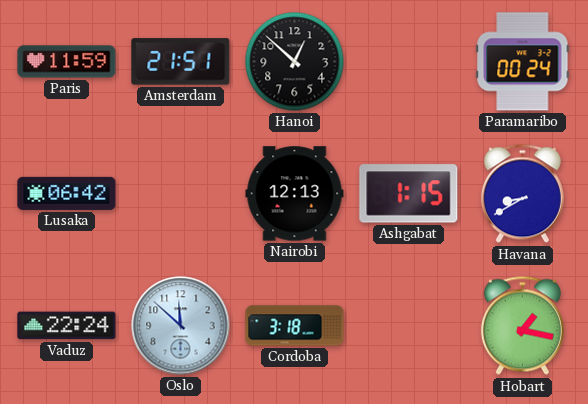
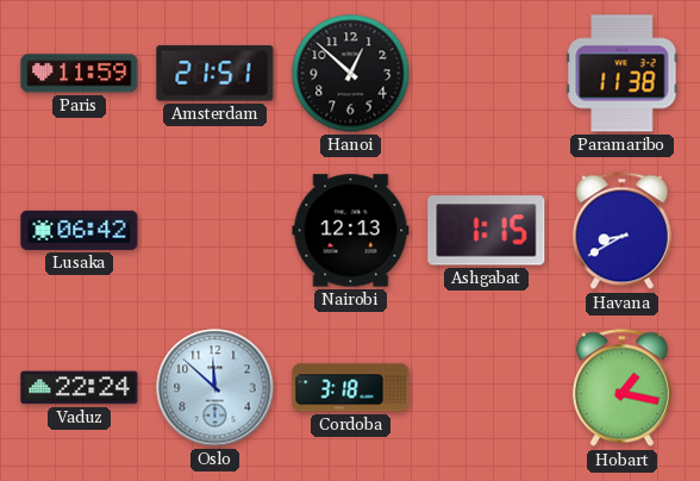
Paramaribo: 00:24 -> 11:38 (623, 74)
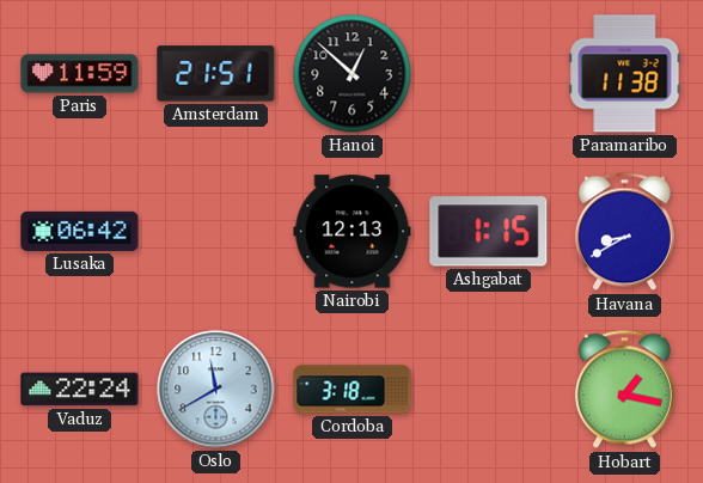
Oslo: 11:52 -> 11:40 (216, 390)
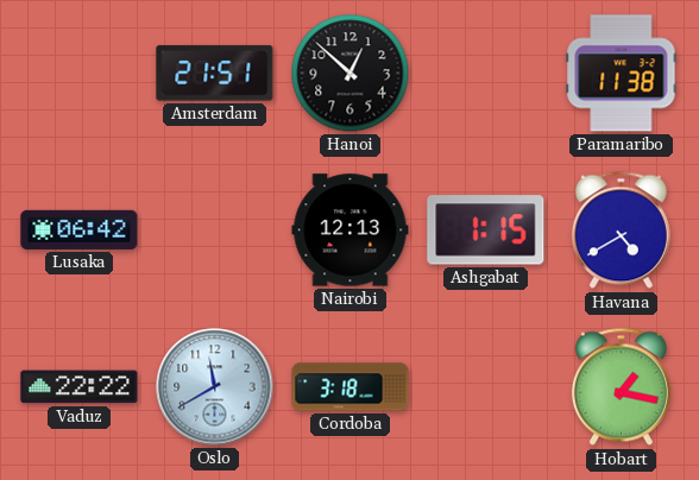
Paris: 11:59 -> none (80, 74)
Havana: 8:40 -> 4:40 (621, 230)
Vaduz: 22:24 -> 22:22 (80, 387)
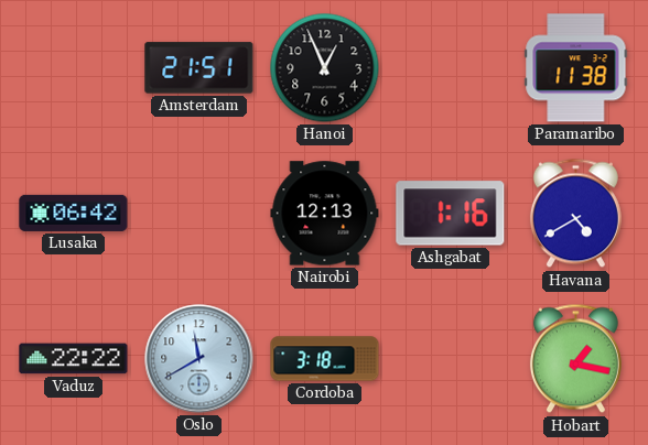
Hanoi: 12:52 -> 12:56 (325, 68)
Ashgabat: 1:15 -> 1:16 (451, 214)
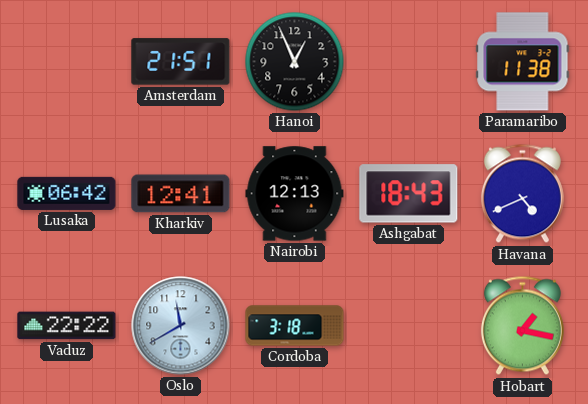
Kharkiv: none -> 12:41 (181, 194)
Ashgabat: 1:16 -> 18:43 (409, 194)
Havana: 4:40 -> 4:41 (522, 194)
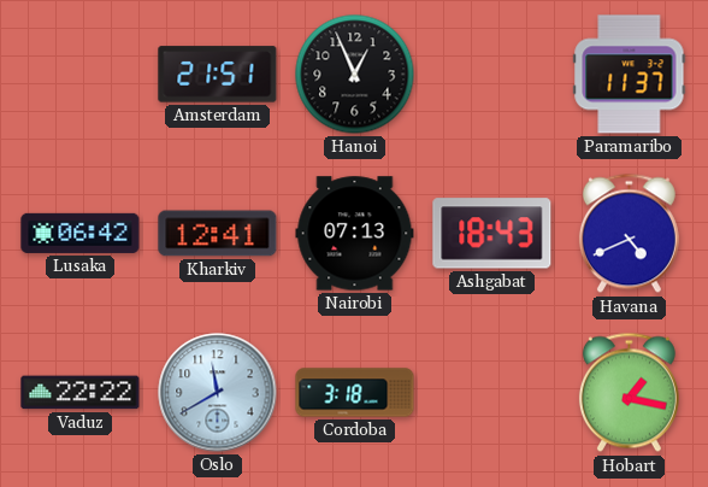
Paramaribo: 11:38 -> 11:37 (630, 75)
Nairobi: 12:13 -> 07:13 (355, 234)
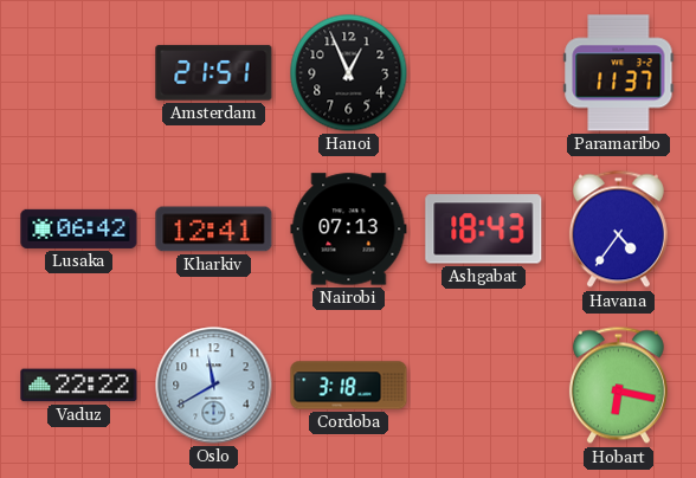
Havana: 4:41 -> 4:36 (618, 230)
Hobart: 1:17 -> 6:17 (618, 386)
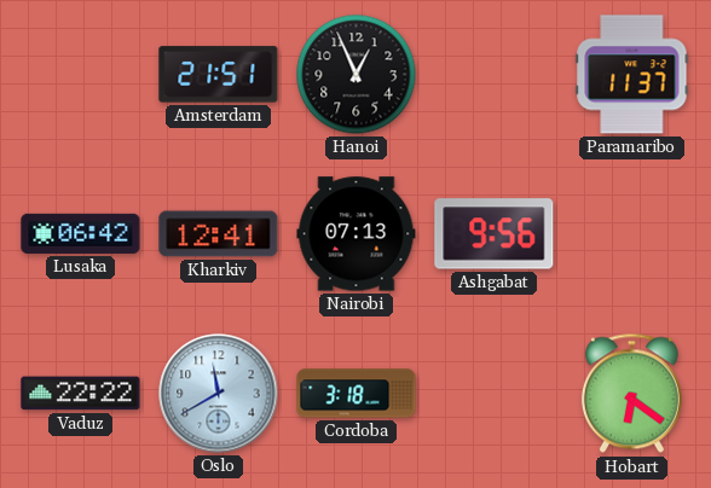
Ashgabat: 18:43 -> 9:56 (495, 234)
Havana: 4:36 -> none (618, 230)
Hobart: 6:17 -> 6:21 (631, 394)
